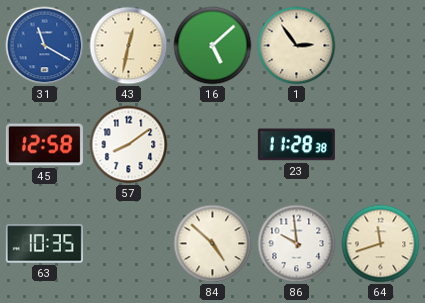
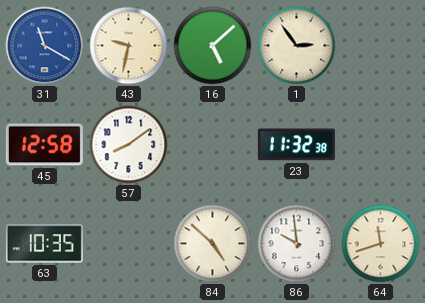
43: 12:32 -> 9:32 (129, 46)
23: 11:28 -> 11:32 (296, 145)
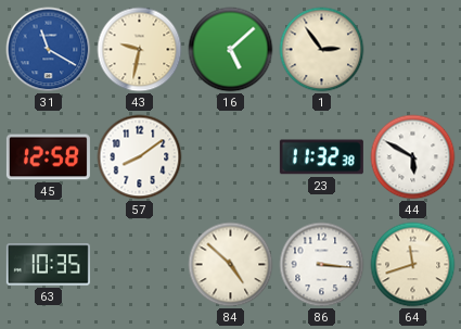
44: none -> 5:50 (413, 157)
86: 9:59 -> 3:16 (322, 265)
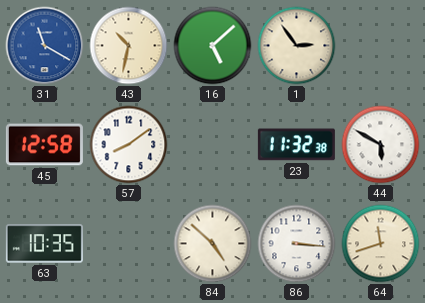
43: 9:32 -> 10:32 (129, 46)
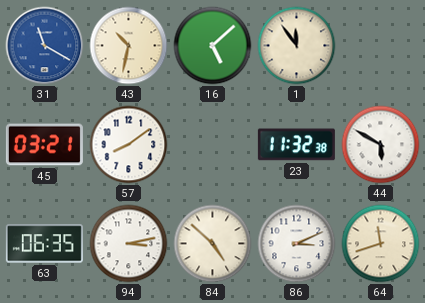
1: 2:54 -> 11:54 (297, 46)
45: 12:58 -> 03:21 (44, 145)
63: 10:35 -> 06:35 (44, 244)
94: none -> 3:13 (129, 244)
86: 3:16 -> 3:11 (297, 244)
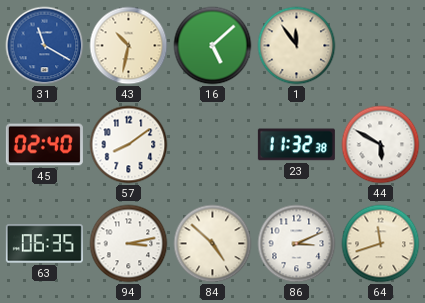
45: 03:21 -> 02:40 (44, 145)
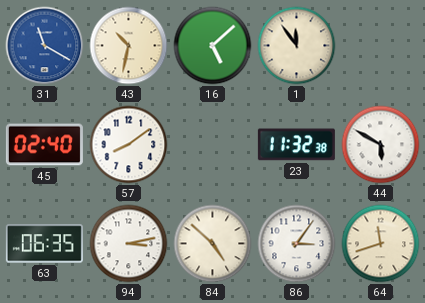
86: 3:11 -> 3:06 (297, 244)
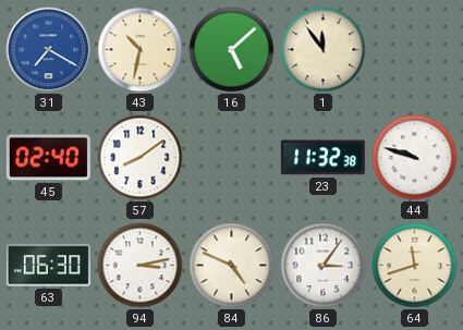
31: 11:20 -> 7:20 (49, 50)
44: 5:50 -> 9:48 (415, 158)
63: 06:35 -> 06:30 (48, 266)
84: 4:52 -> 4:49 (232, 266)
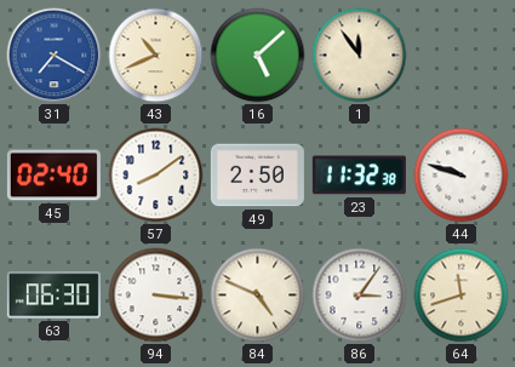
43: 10:32 -> 10:41 (156, 56)
49: none -> 2:50 (257, 176)
94: 3:13 -> 3:16 (156, 296)
